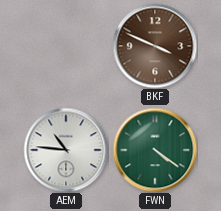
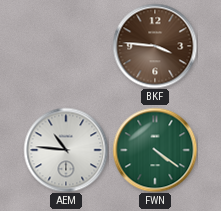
BKF: 3:49 -> 3:46 (155, 46)
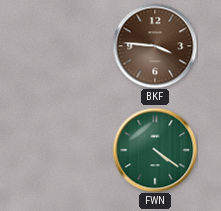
AEM: 10:46 -> none (66, 150)
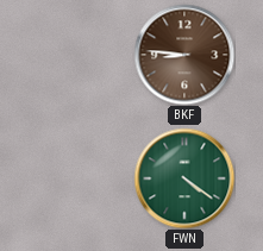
BKF: 3:46 -> 8:46 (184, 55)
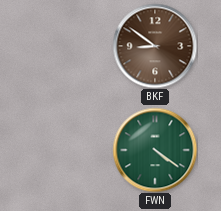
BKF: 8:46 -> 8:51 (155, 46)
